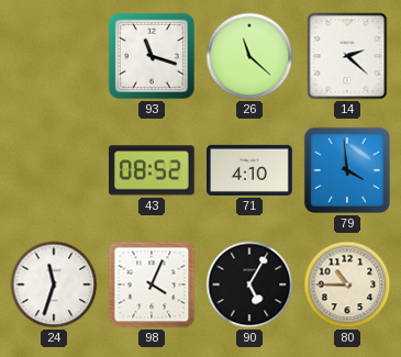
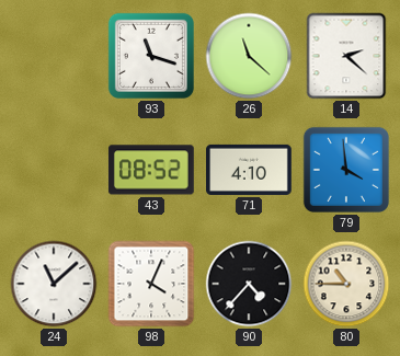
24: 11:33 -> 11:08 (54, 284)
90: 5:05 -> 4:37 (249, 284)
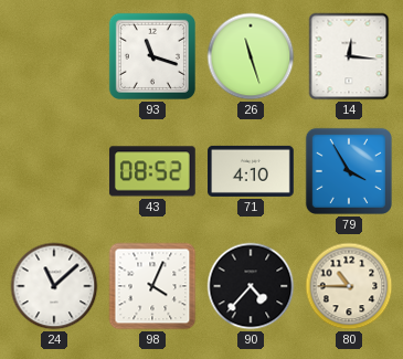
26: 11:22 -> 11:27 (251, 56)
14: 2:22 -> 12:16 (349, 56)
79: 3:59 -> 3:55 (349, 171)
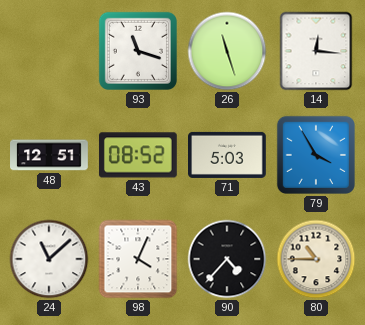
48: none -> 12:51 (49, 155)
71: 4:10 -> 5:03 (228, 155)
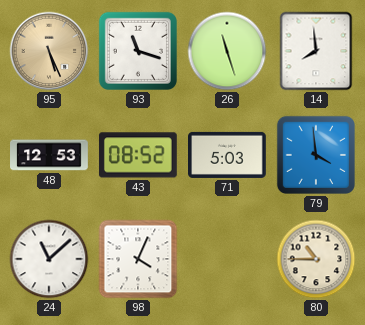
95: none -> 5:26 (49, 51)
14: 12:16 -> 7:59 (316, 51)
48: 12:51 -> 12:53 (49, 155)
79: 3:55 -> 3:59 (316, 155)
90: 4:37 -> none (227, 259)
